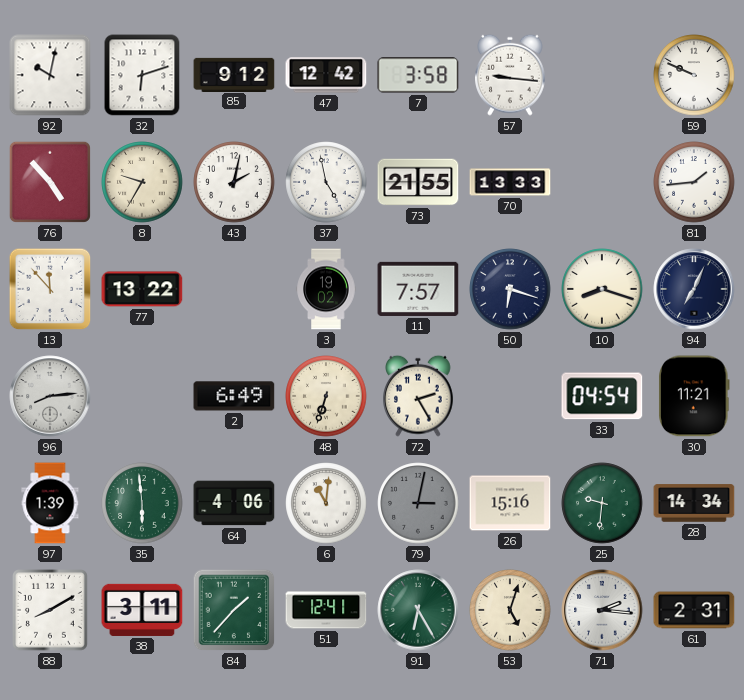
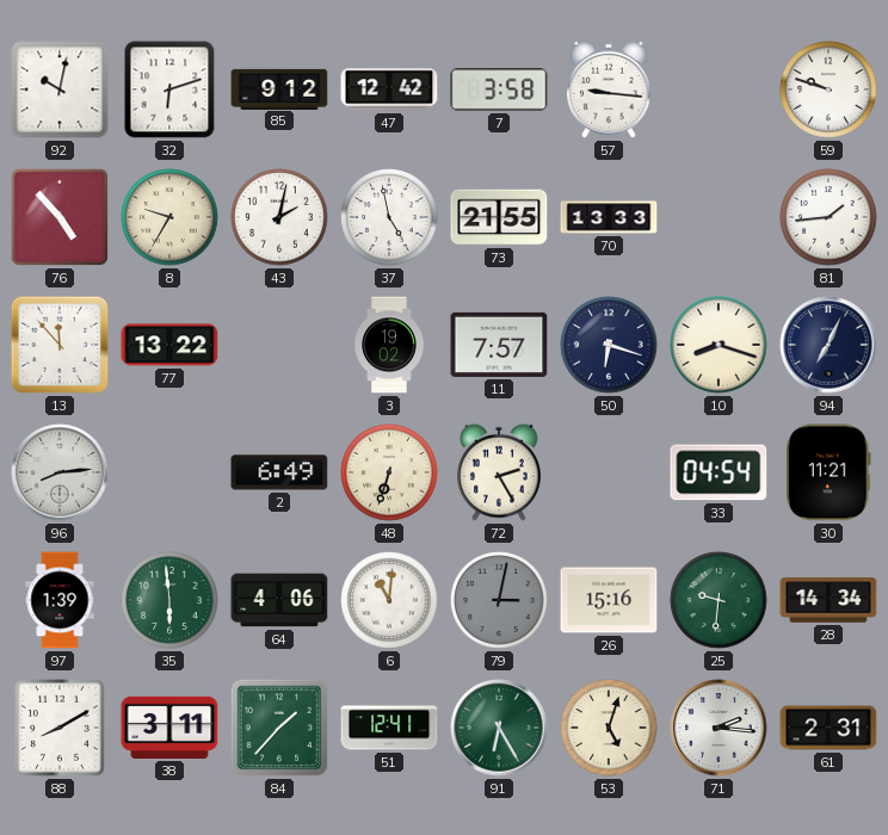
59: 9:49 -> 9:48 (828, 89)
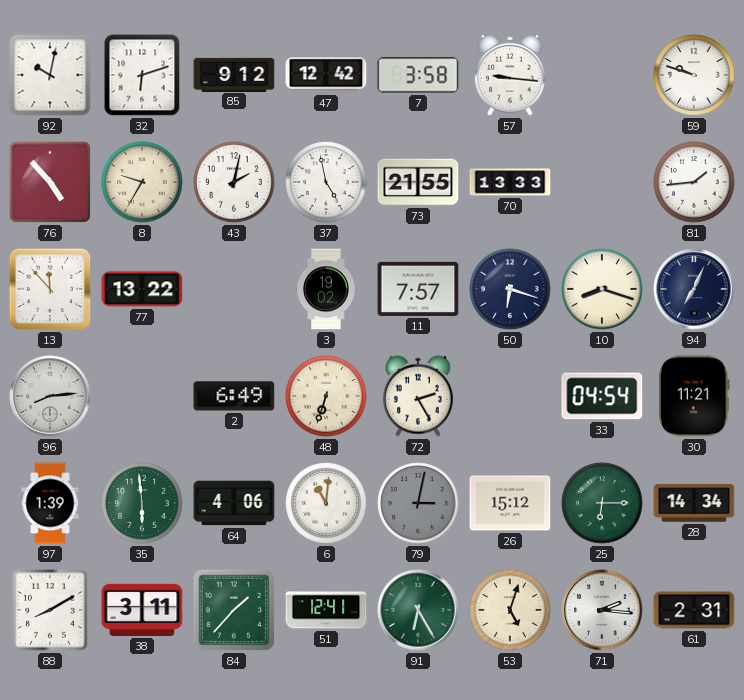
26: 15:16 -> 15:12 (510, 503)
25: 9:31 -> 6:15 (602, 503)
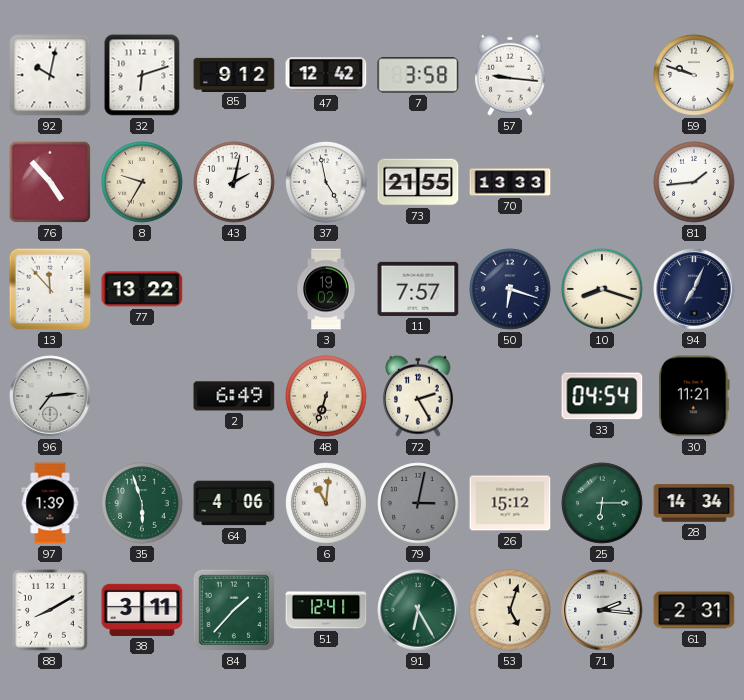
96: 8:14 -> 7:14 (50, 396)
35: 5:59 -> 5:57 (142, 503)
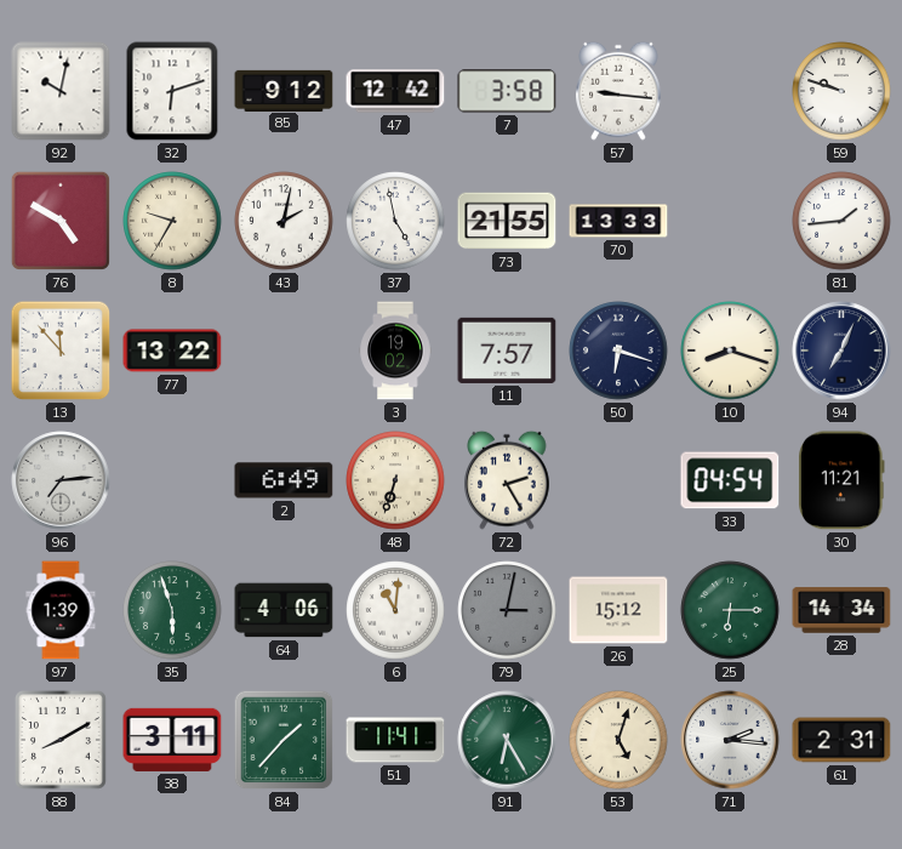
76: 4:53 -> 4:50 (61, 221)
51: 12:41 -> 11:41 (395, 740)
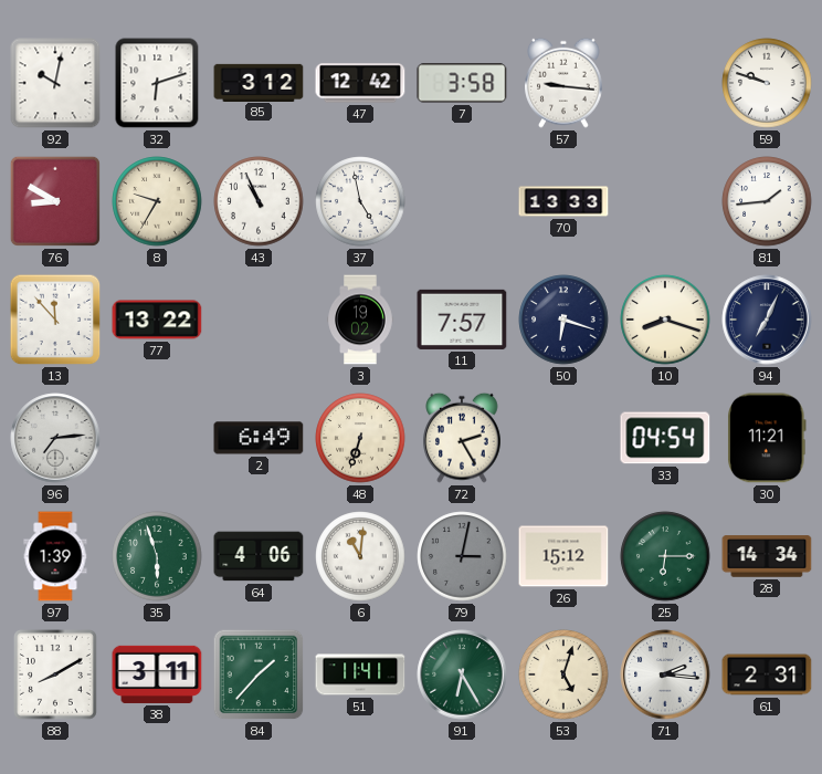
85: 9:12 -> 3:12 (259, 82)
76: 4:50 -> 8:50 (55, 201)
43: 2:02 -> 10:56 (259, 201)
73: 21:55 -> none (507, 221)
